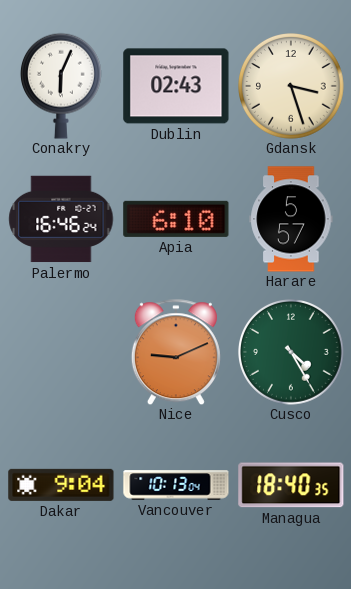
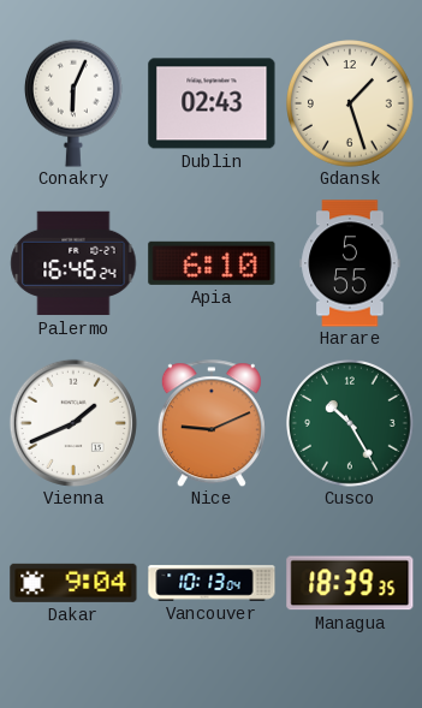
Gdansk: 3:27 -> 1:27 (351, 105)
Harare: 5:57 -> 5:55 (350, 263)
Vienna: none -> 1:41 (73, 423)
Cusco: 4:25 -> 10:25 (351, 424)
Managua: 18:40 -> 18:39 (350, 583)
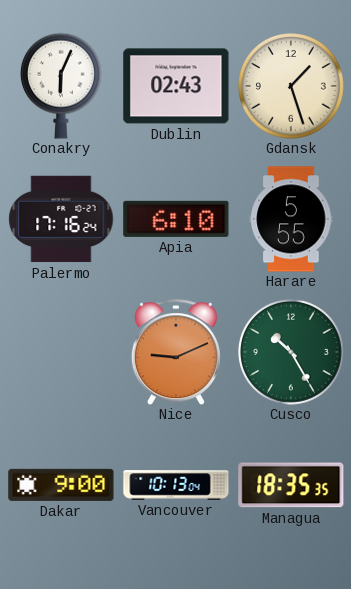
Palermo: 16:46 -> 17:16 (61, 219)
Vienna: 1:41 -> none (73, 423)
Dakar: 9:04 -> 9:00 (61, 485)
Managua: 18:39 -> 18:35 (291, 485)
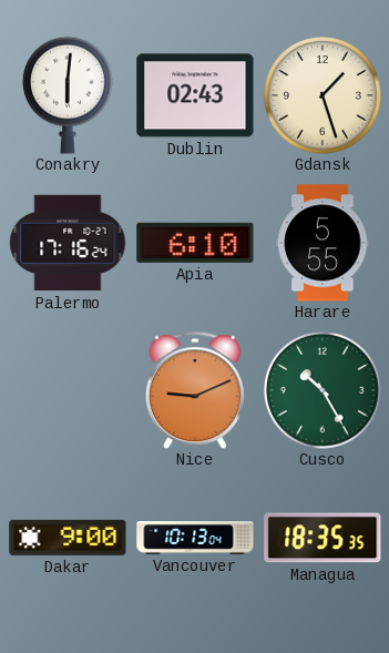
Conakry: 6:04 -> 6:01 (68, 95)
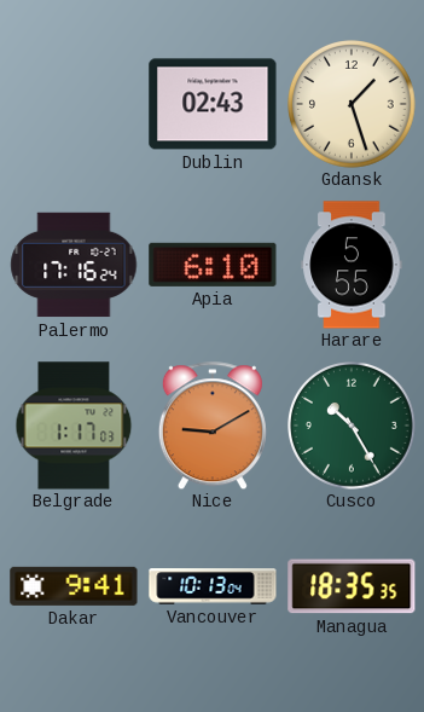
Conakry: 6:01 -> none (68, 95)
Belgrade: none -> 1:17 (74, 426)
Nice: 9:11 -> 9:10 (213, 426)
Dakar: 9:00 -> 9:41 (74, 586)
